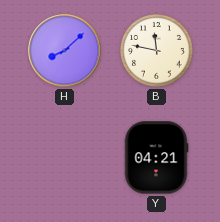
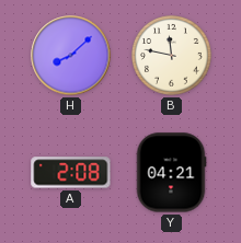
A: none -> 2:08 (71, 173)
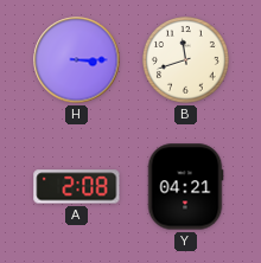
H: 8:08 -> 3:15 (77, 60)
B: 11:47 -> 11:42 (186, 60)
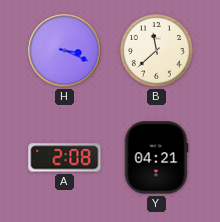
H: 3:15 -> 3:19 (65, 51)
B: 11:42 -> 11:38 (157, 51)
